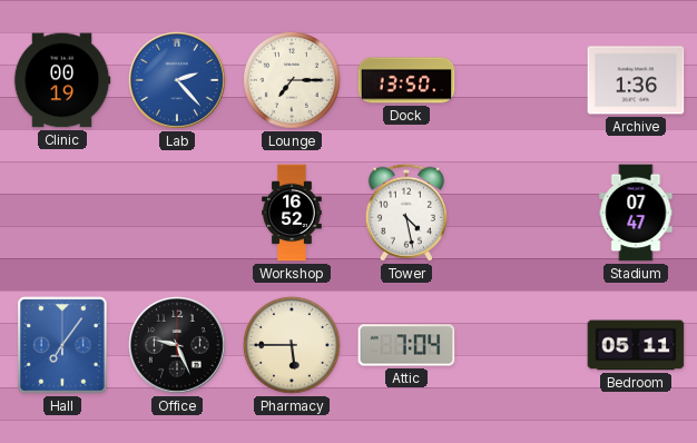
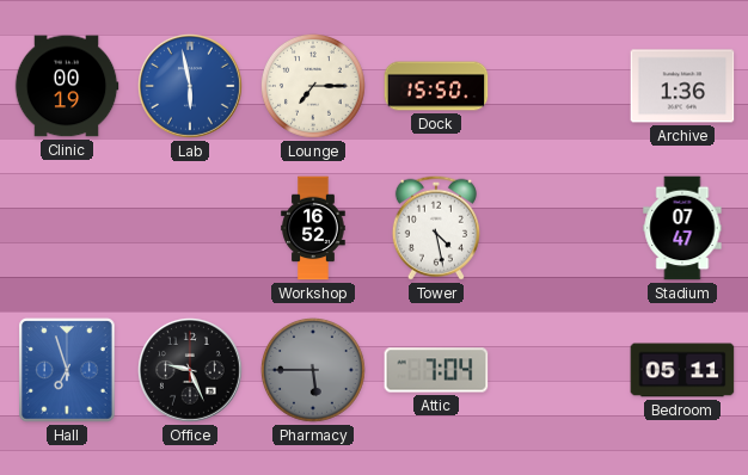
Lab: 2:23 -> 5:58 (191, 87)
Dock: 13:50 -> 15:50 (436, 86)
Hall: 7:06 -> 6:57 (67, 370)
Pharmacy dial: cream -> grey (313, 370)
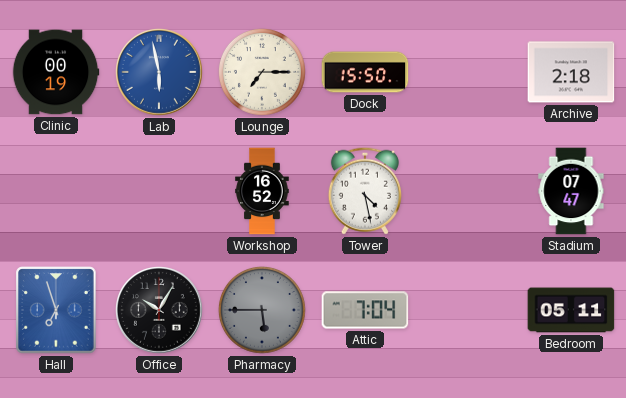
Archive: 1:36 -> 2:18 (571, 72)
Office: 9:26 -> 10:05 (160, 311)
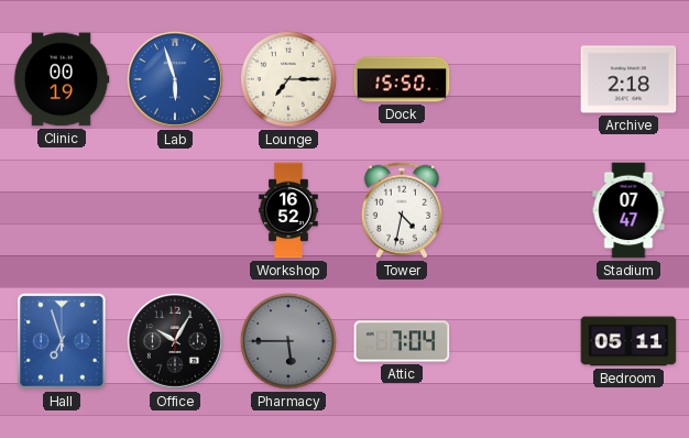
Lab: 5:58 -> 5:57 (176, 80)
Tower: 4:28 -> 4:32 (402, 210)
